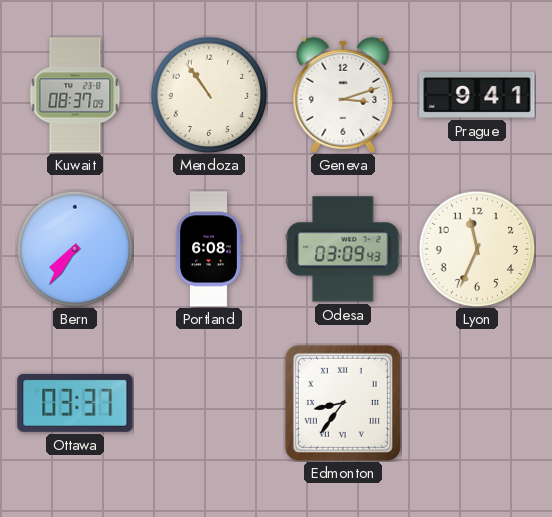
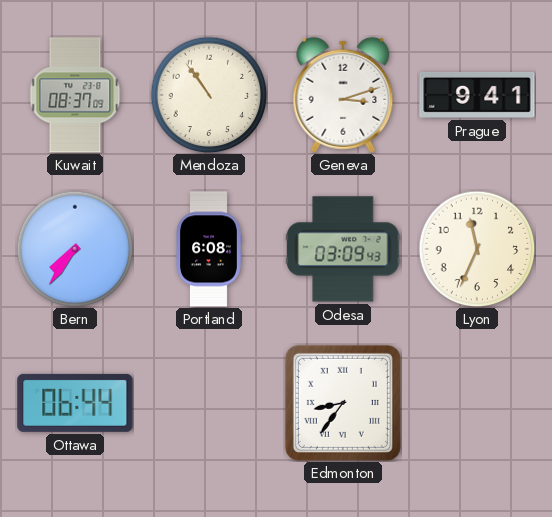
Ottawa: 03:37 -> 06:44 (75, 403)
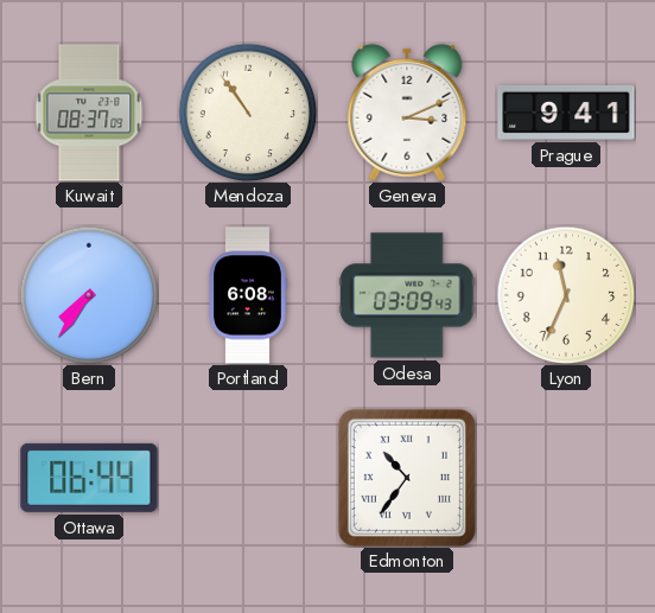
Geneva: 3:12 -> 3:11 (407, 113)
Edmonton: 8:36 -> 10:36 (407, 478)
